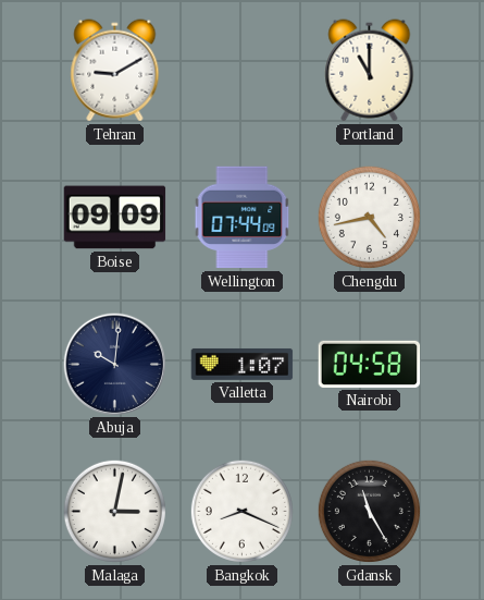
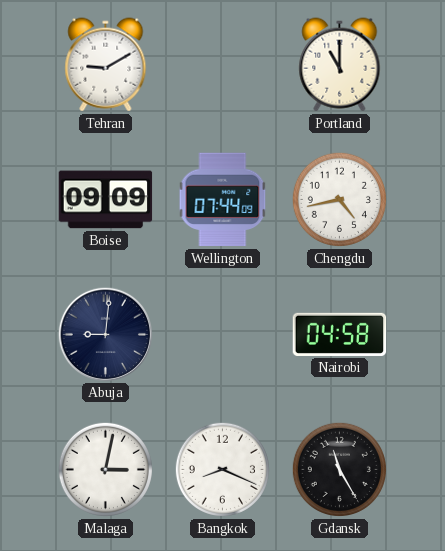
Abuja: 10:01 -> 9:01 (105, 334)
Valletta: 1:07 -> none (243, 364)
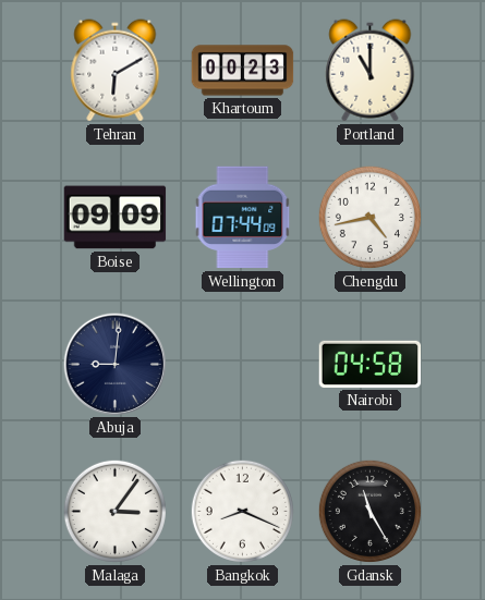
Tehran: 9:10 -> 6:10 (116, 71)
Khartoum: none -> 00:23 (243, 71)
Malaga: 3:02 -> 3:06 (114, 511)
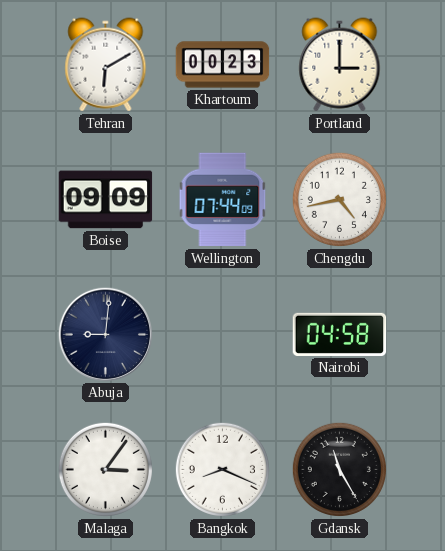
Portland: 11:00 -> 3:00 (340, 65)
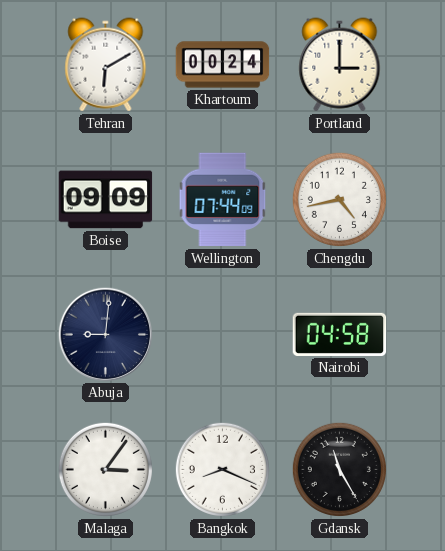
Khartoum: 00:23 -> 00:24 (223, 65)
